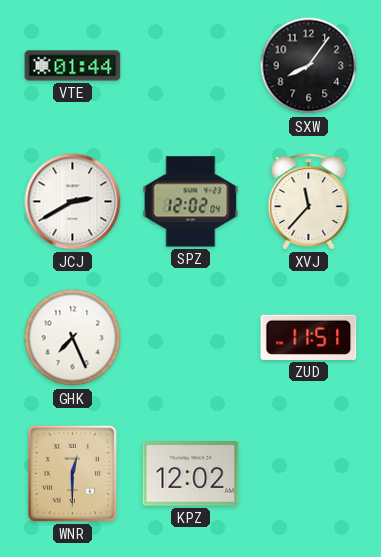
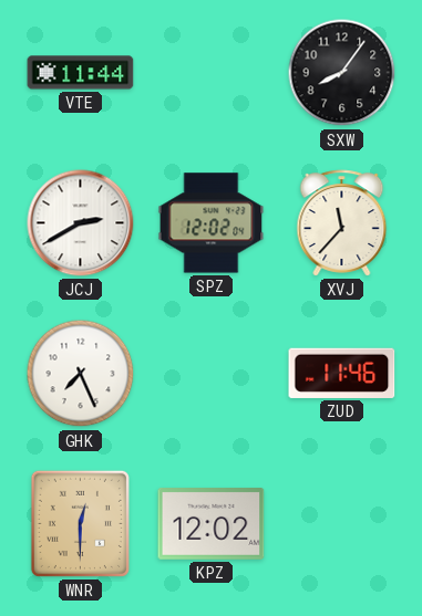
VTE: 01:44 -> 11:44 (81, 73)
ZUD: 11:51 -> 11:46 (342, 373)
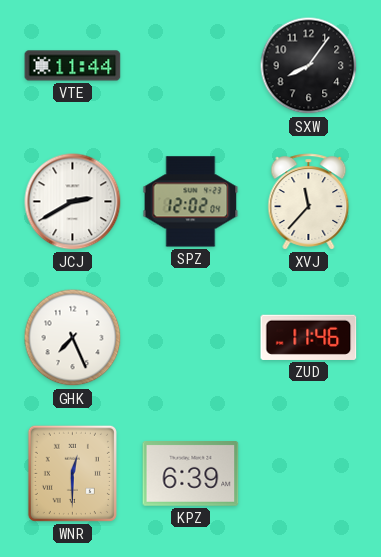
KPZ: 12:02 -> 6:39 (191, 474)
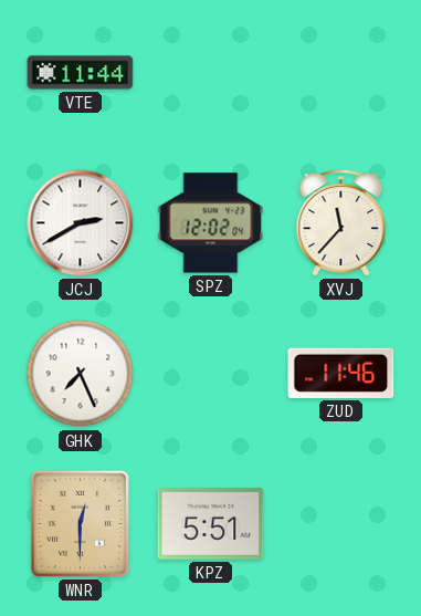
SXW: 8:06 -> none (309, 66)
KPZ: 6:39 -> 5:51 (211, 524)
